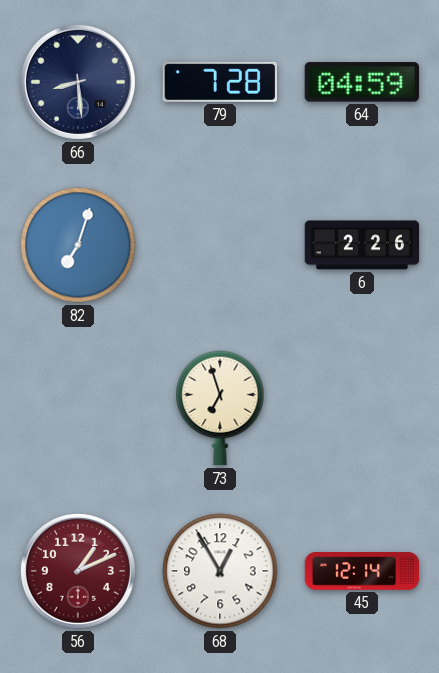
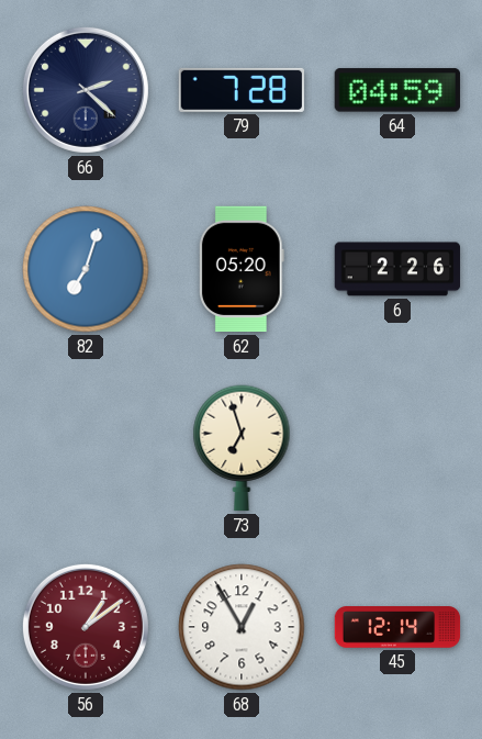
66: 8:29 -> 2:22 (86, 90)
62: none -> 05:20 (242, 269)
56: 1:11 -> 1:09 (86, 627)
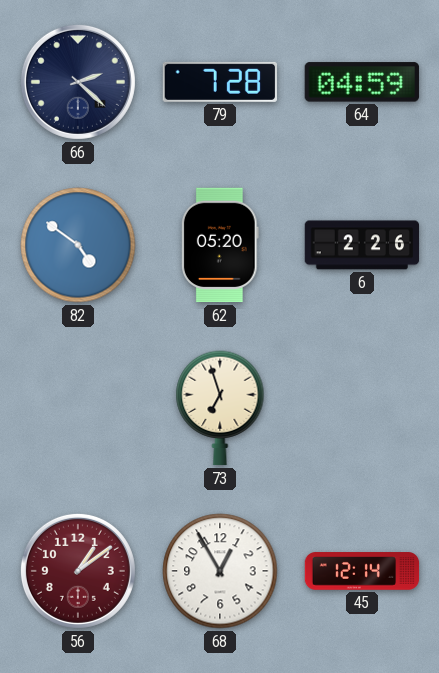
82: 7:03 -> 4:51 (78, 245)
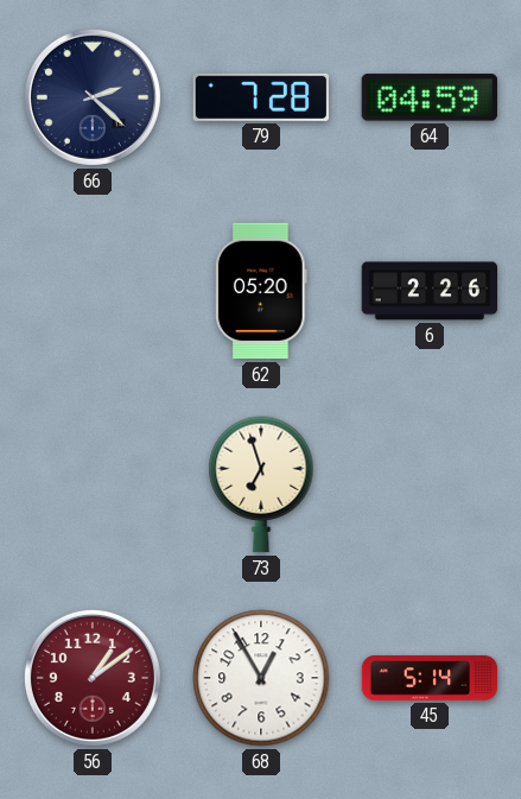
82: 4:51 -> none (78, 245)
45: 12:14 -> 5:14 (430, 678)
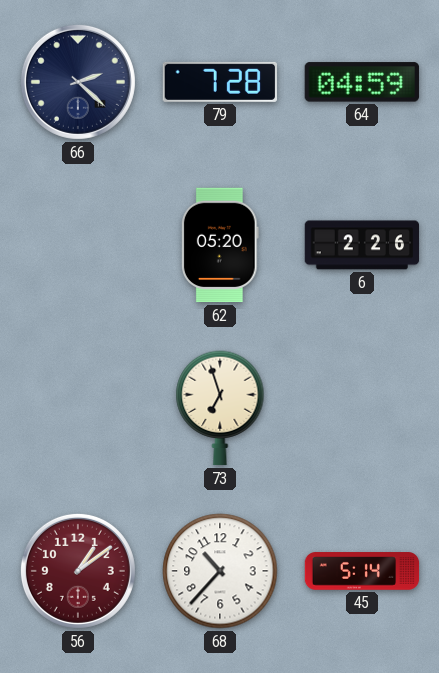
68: 12:55 -> 10:37 (220, 571)
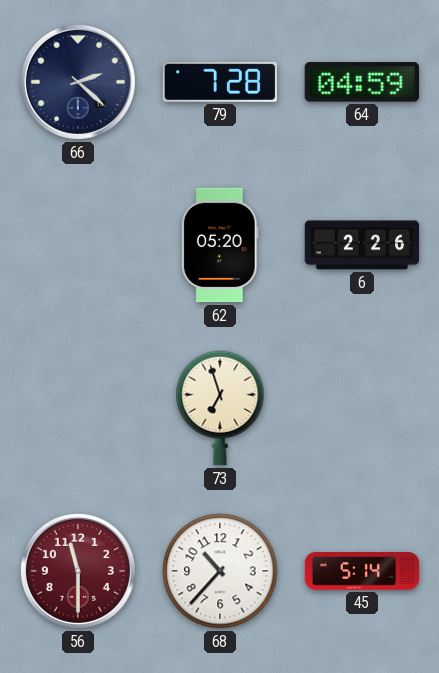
56: 1:09 -> 11:30 (78, 571)
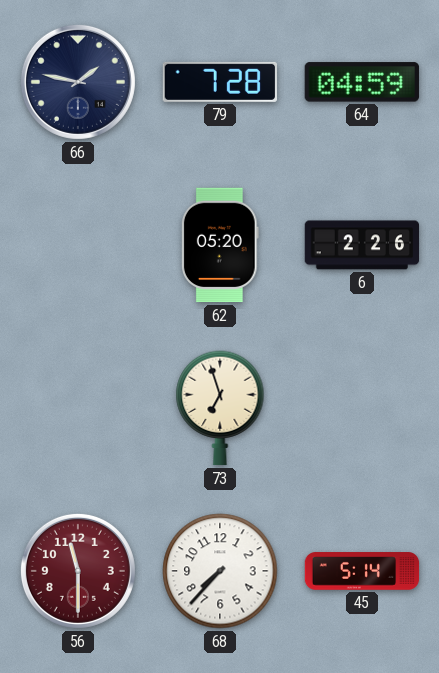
66: 2:22 -> 1:47 (78, 82)
68: 10:37 -> 7:37 (220, 571)
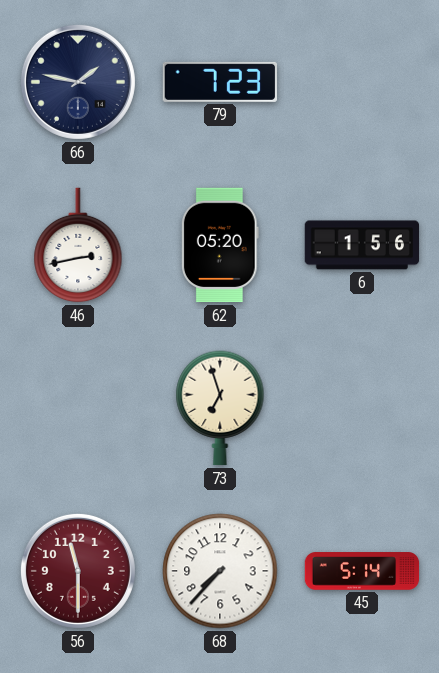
79: 7:28 -> 7:23 (220, 82)
64: 04:59 -> none (362, 82)
46: none -> 2:43 (78, 245)
6: 2:26 -> 1:56 (362, 245)
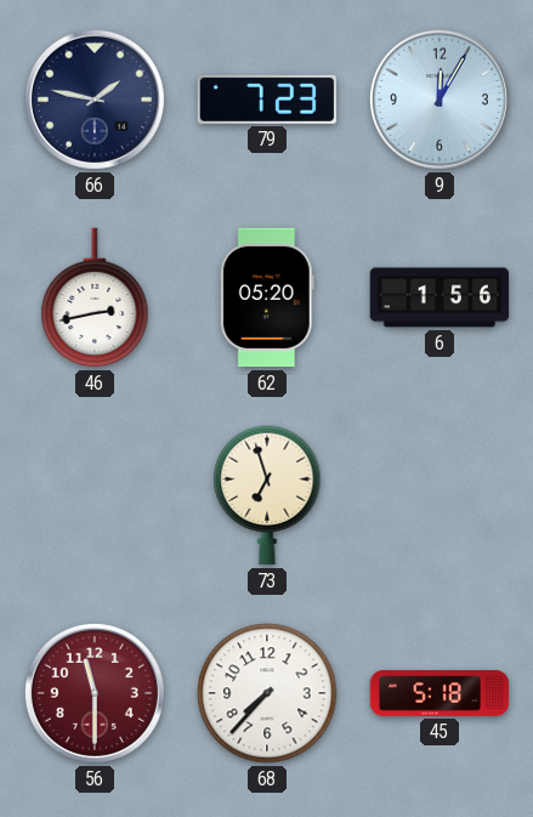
9: none -> 12:05 (440, 100)
45: 5:14 -> 5:18 (440, 693)
